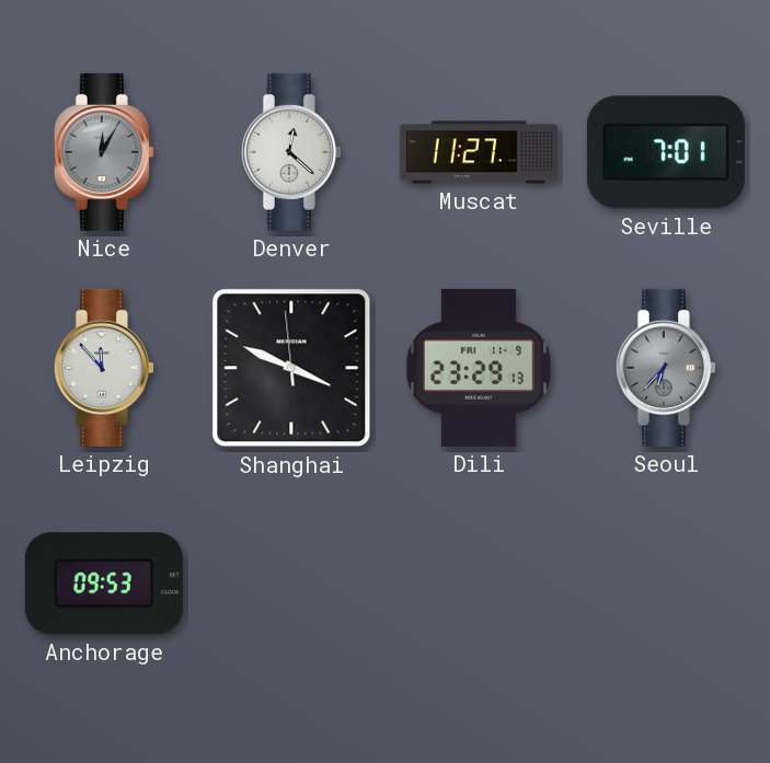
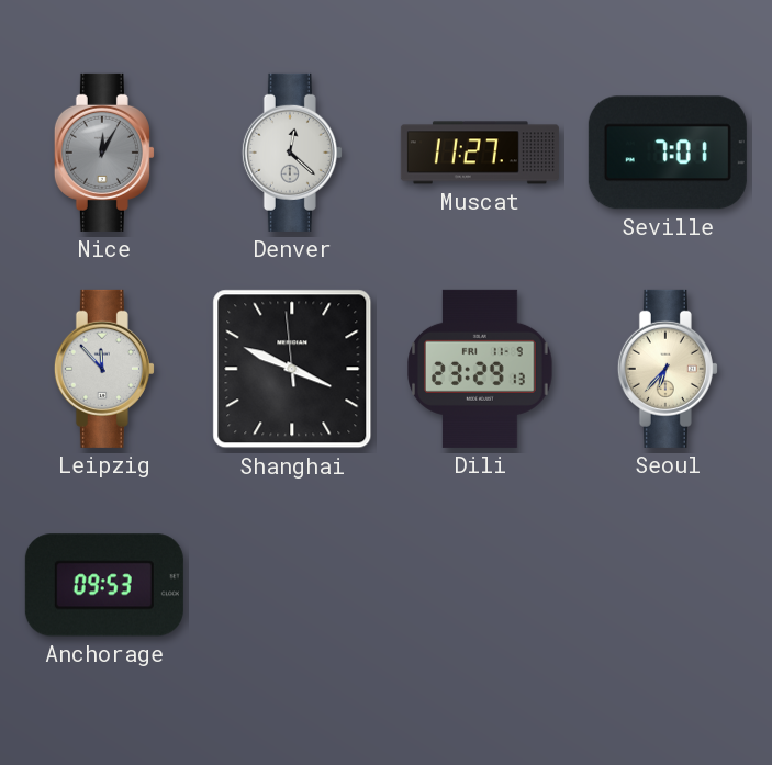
Seoul dial: grey -> cream (668, 369)
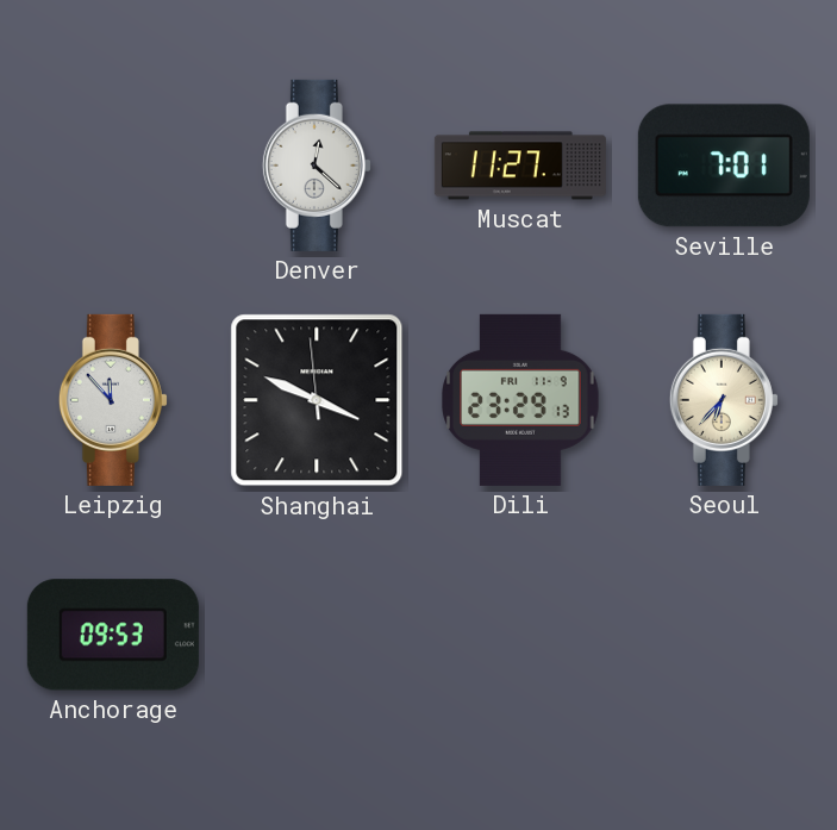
Nice: 12:05 -> none (104, 153)
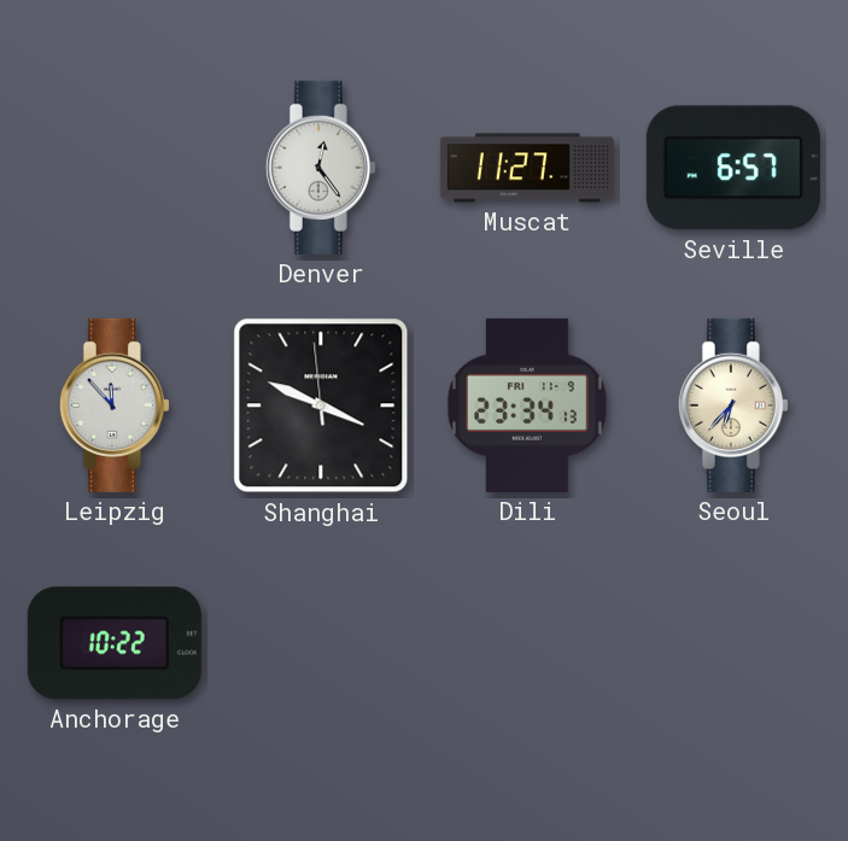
Denver: 12:22 -> 12:24 (321, 168)
Seville: 7:01 -> 6:57 (733, 168)
Dili: 23:29 -> 23:34 (527, 405)
Anchorage: 09:53 -> 10:22 (115, 643)
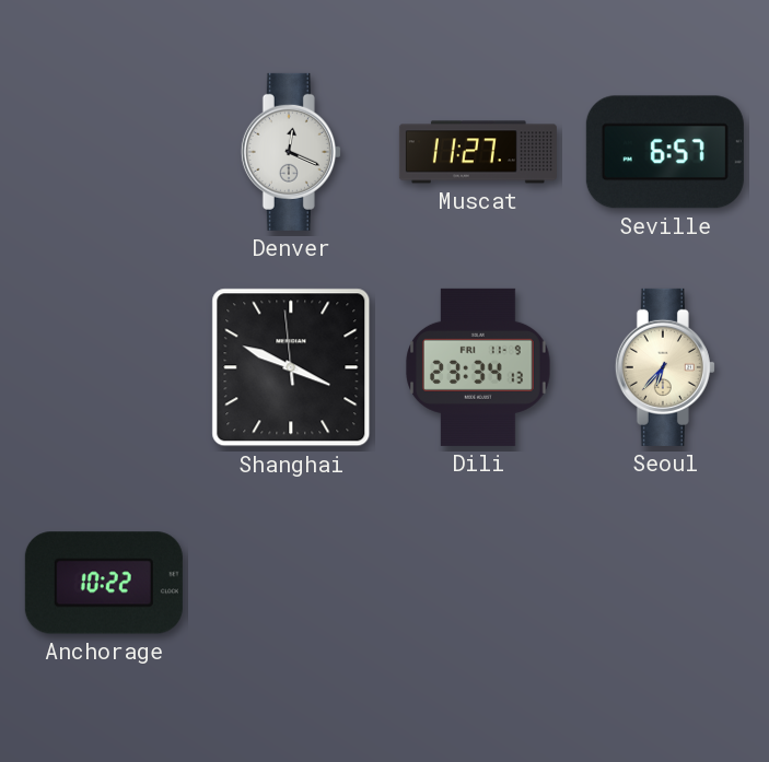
Denver: 12:24 -> 12:19 (291, 152)
Leipzig: 11:53 -> none (115, 405)
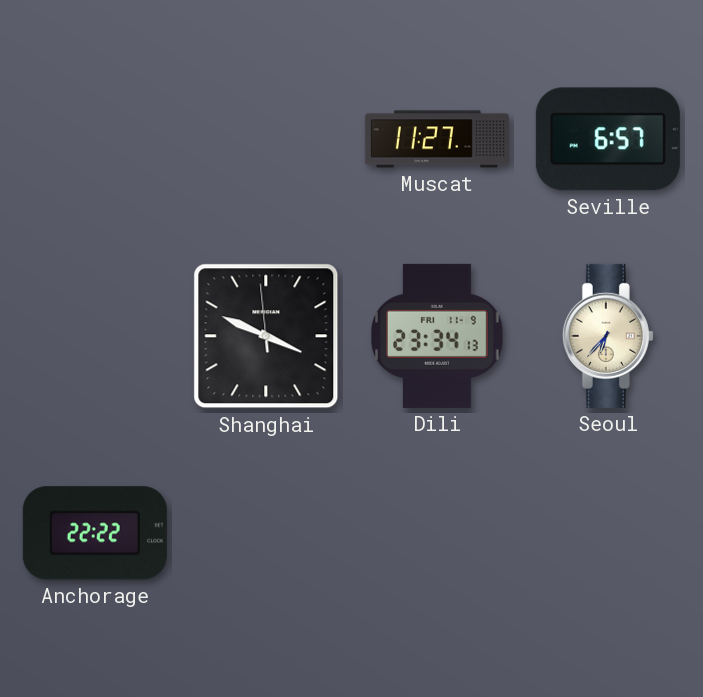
Denver: 12:19 -> none (291, 152)
Anchorage: 10:22 -> 22:22 (95, 533)
